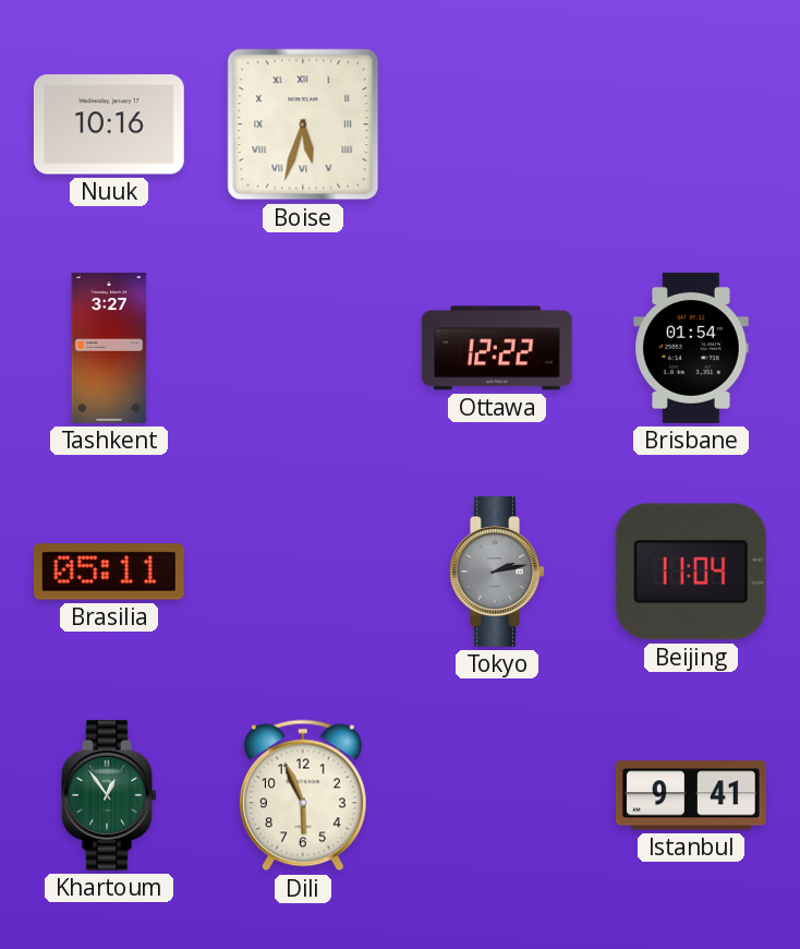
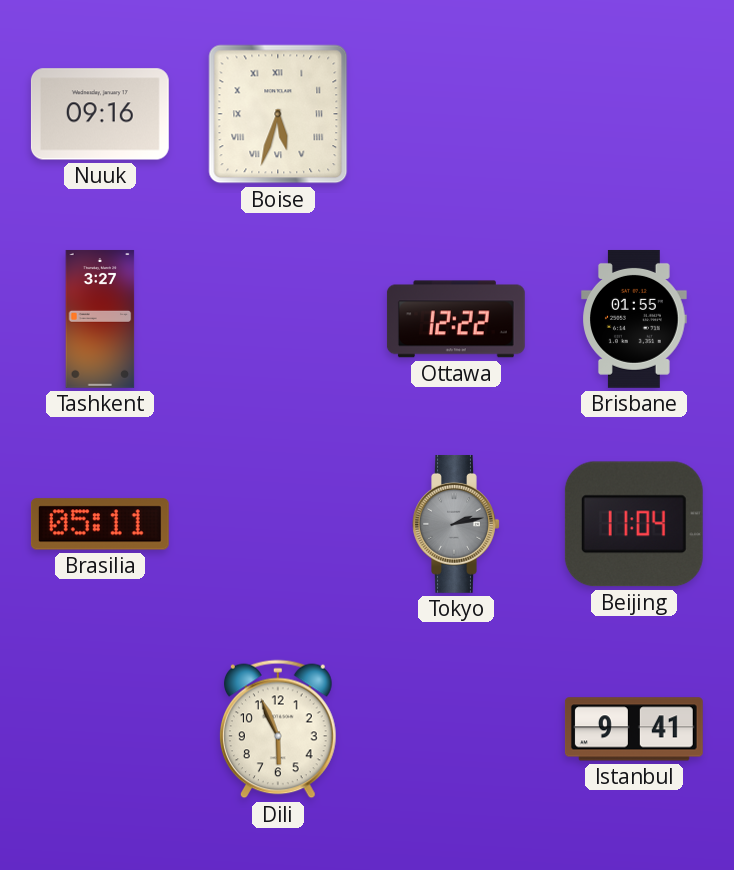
Nuuk: 10:16 -> 09:16 (100, 114)
Brisbane: 01:54 -> 01:55 (634, 319)
Khartoum: 12:54 -> none (109, 795)
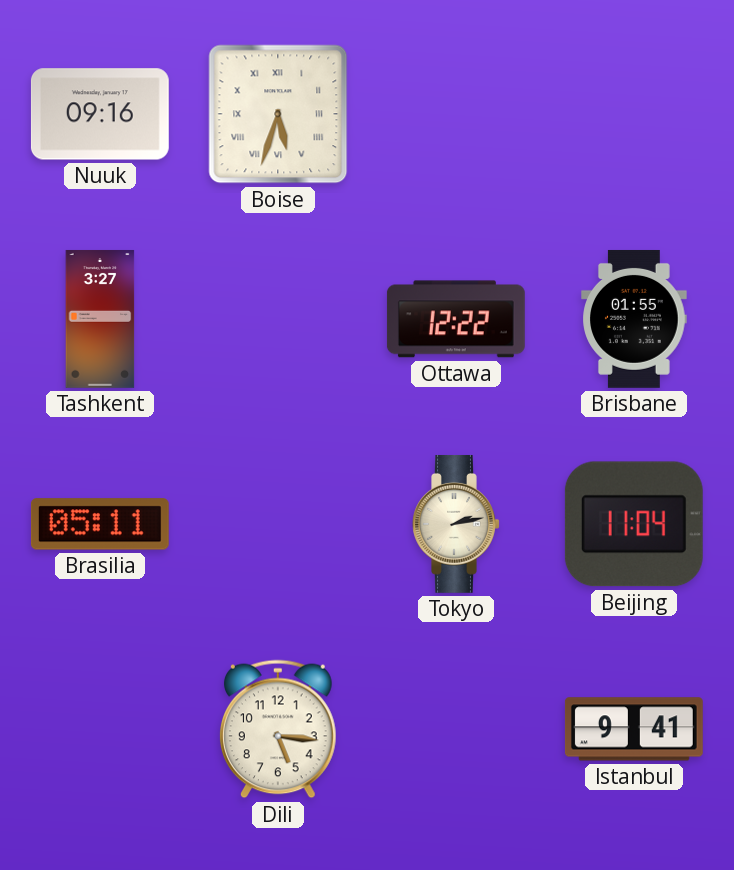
Tokyo dial: grey -> cream (456, 524)
Dili: 5:56 -> 5:16 (279, 729)
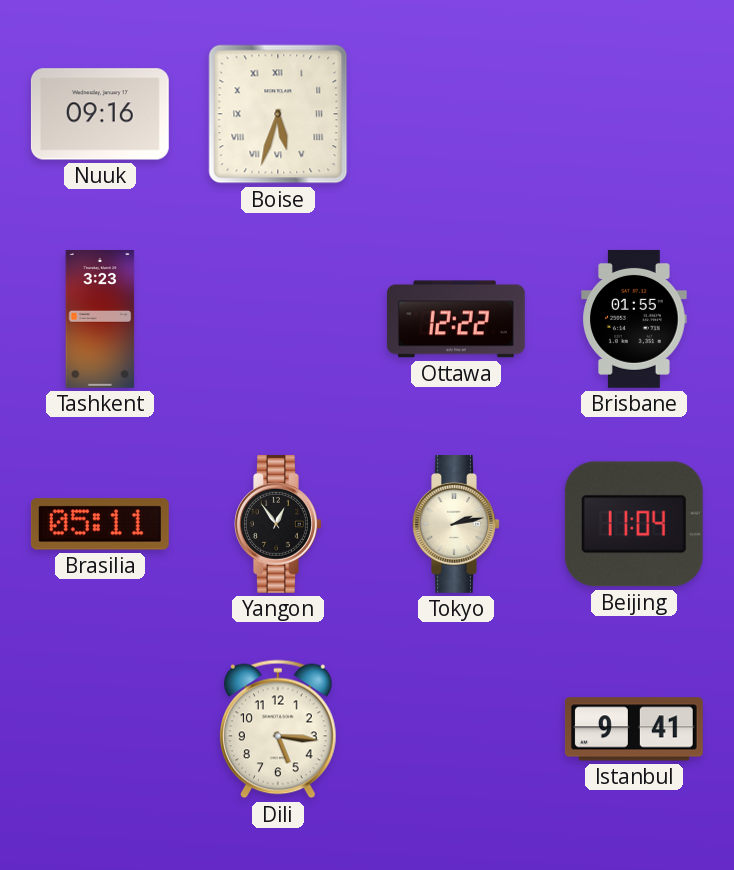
Tashkent: 3:27 -> 3:23 (100, 319)
Yangon: none -> 12:54 (278, 524)
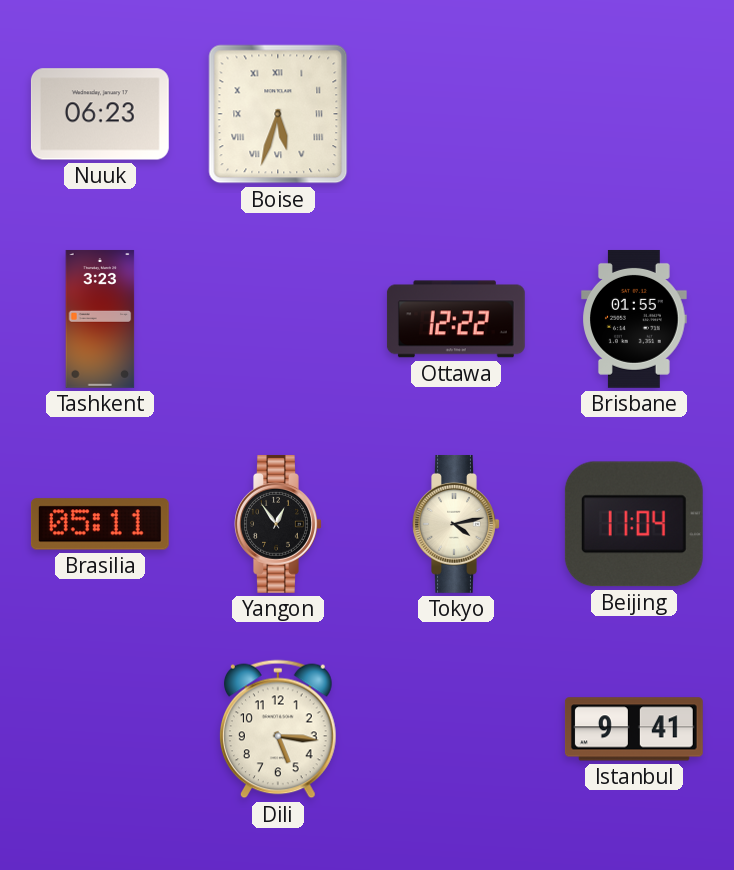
Nuuk: 09:16 -> 06:23 (100, 114)
Tokyo: 2:13 -> 4:13 (456, 524)
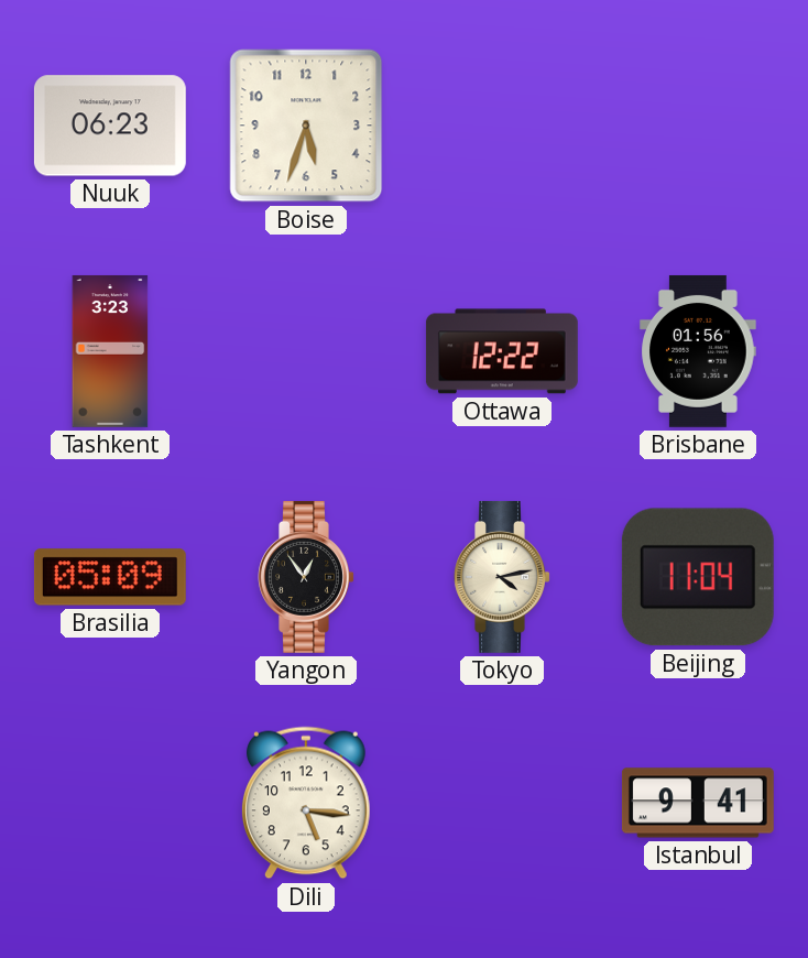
Boise numerals: Roman -> Arabic (306, 126)
Brisbane: 01:55 -> 01:56 (698, 351)
Brasilia: 05:11 -> 05:09 (110, 577)
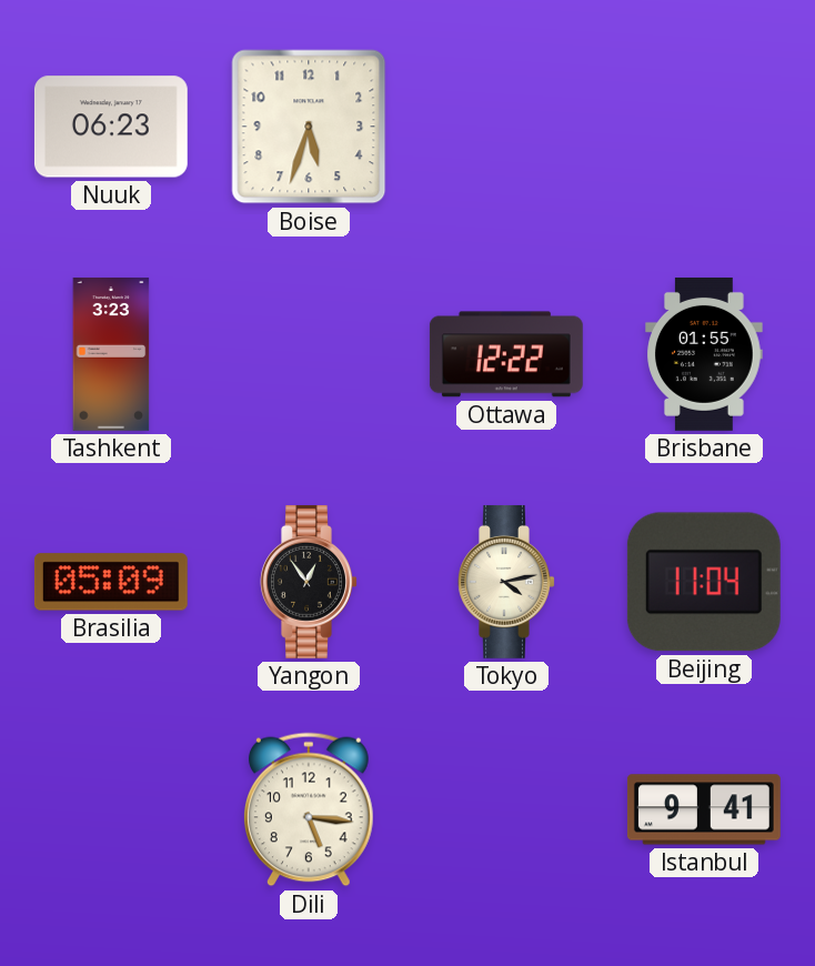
Brisbane: 01:56 -> 01:55 (704, 354)
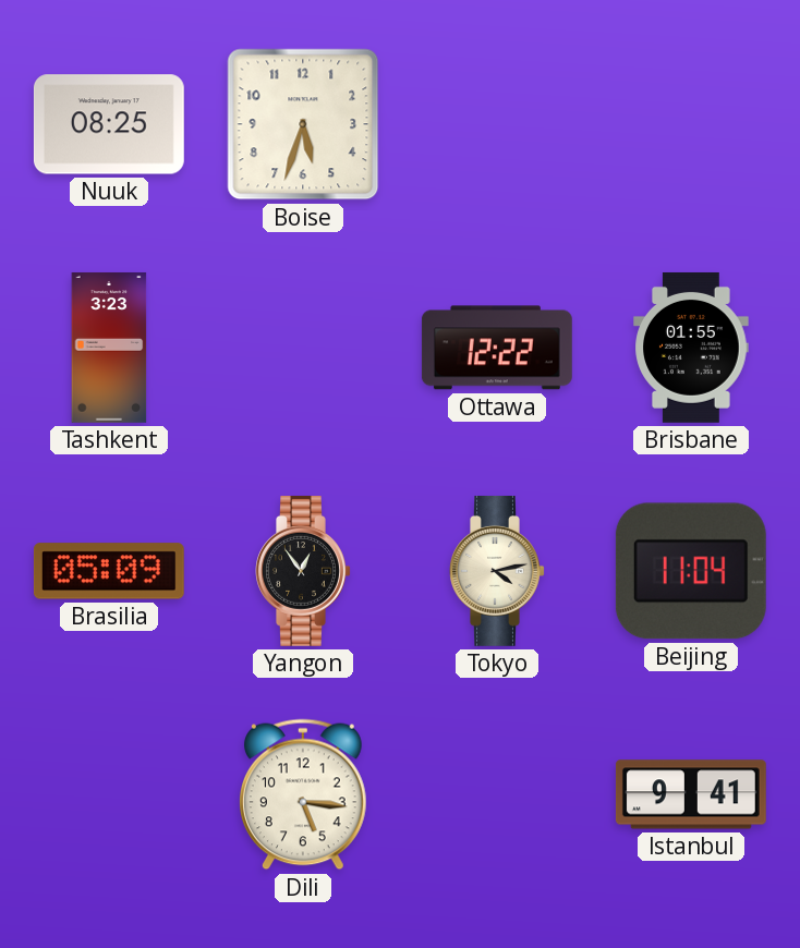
Nuuk: 06:23 -> 08:25 (109, 124)
